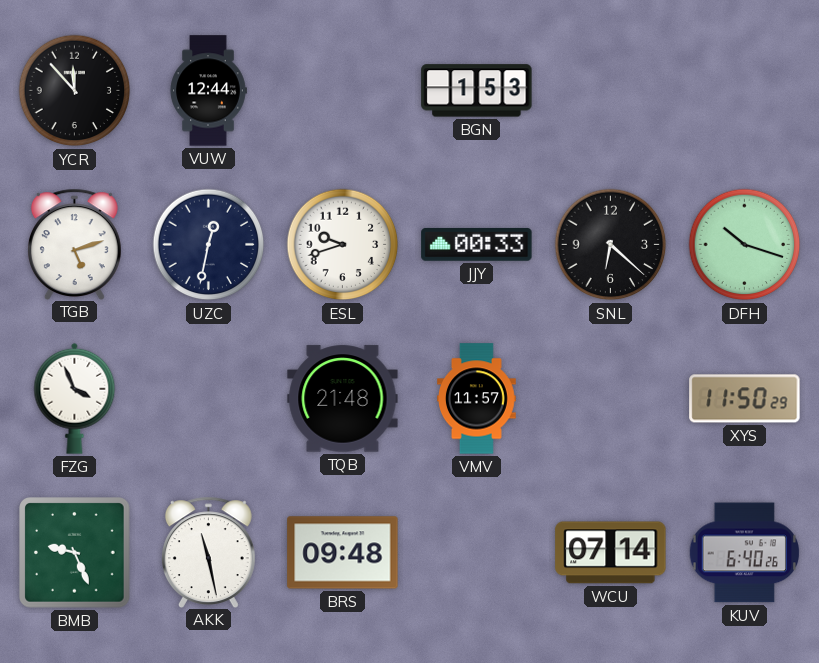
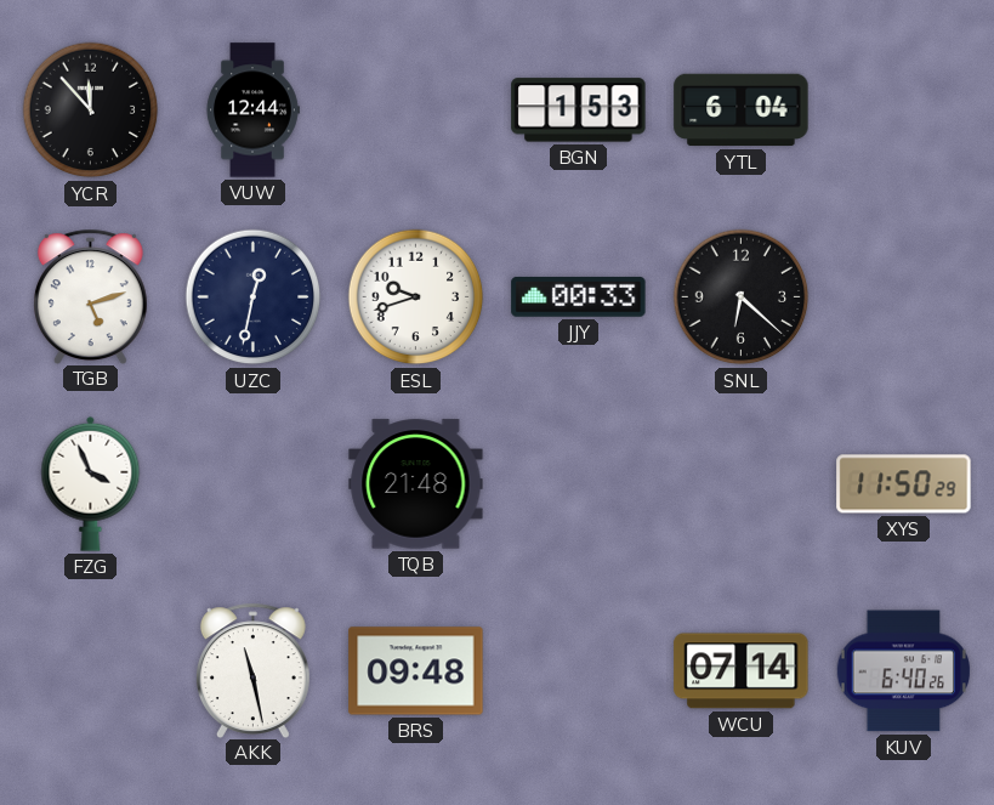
YTL: none -> 6:04 (742, 110)
DFH: 10:18 -> none (745, 245)
VMV: 11:57 -> none (477, 399)
BMB: 9:26 -> none (75, 553)
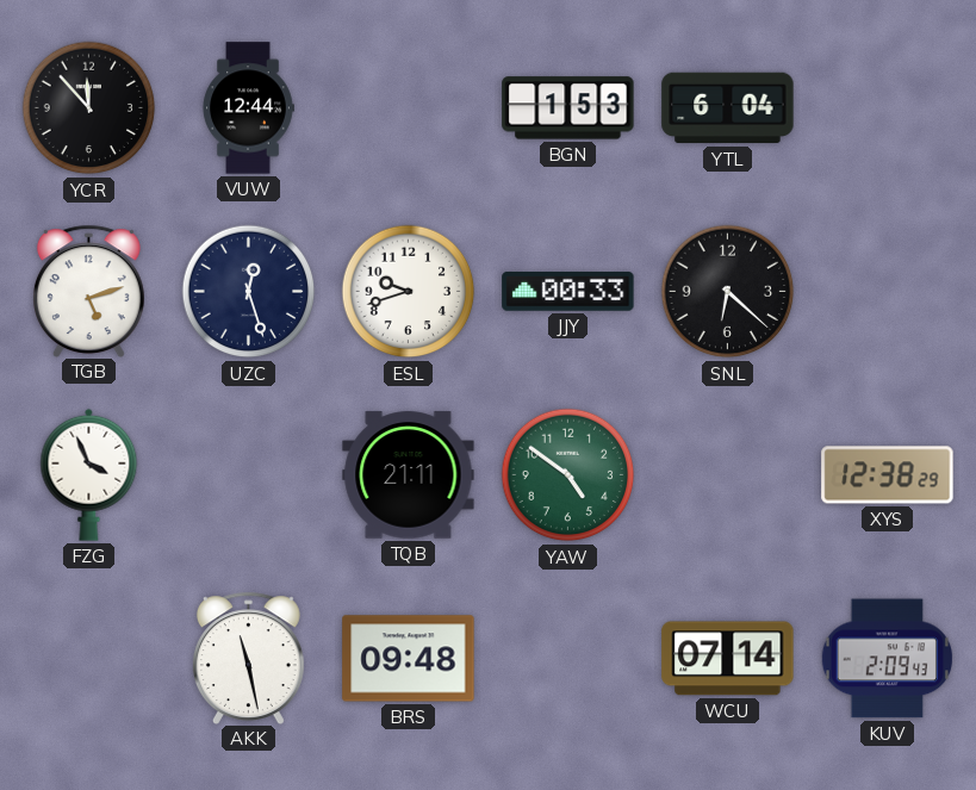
UZC: 12:32 -> 12:27 (249, 292)
TQB: 21:48 -> 21:11 (409, 475)
YAW: none -> 4:51 (568, 475)
XYS: 11:50 -> 12:38 (888, 475)
KUV: 6:40 -> 2:09 (887, 659)
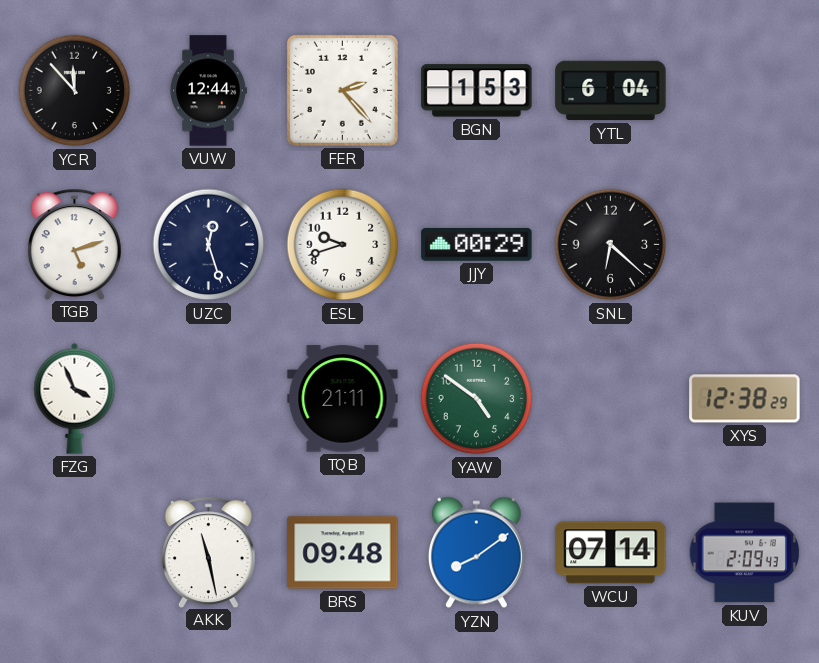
FER: none -> 2:23 (342, 90)
JJY: 00:33 -> 00:29 (477, 245)
YZN: none -> 8:09 (476, 553)
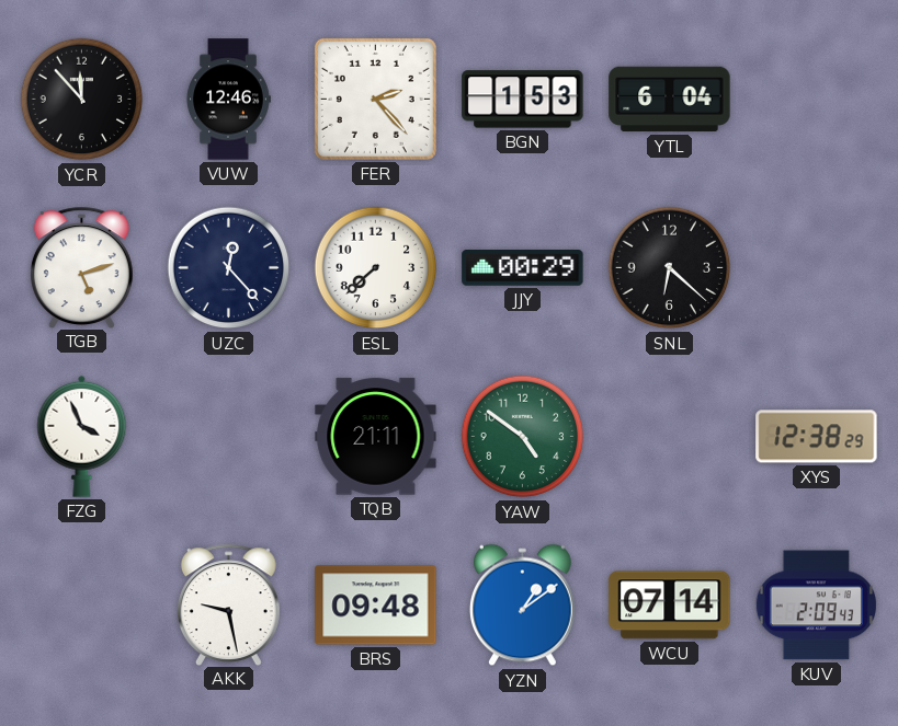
VUW: 12:44 -> 12:46 (228, 100)
UZC: 12:27 -> 12:23 (229, 268)
ESL: 9:42 -> 7:38 (376, 268)
AKK: 11:28 -> 9:28 (228, 604)
YZN: 8:09 -> 1:09 (522, 606)
